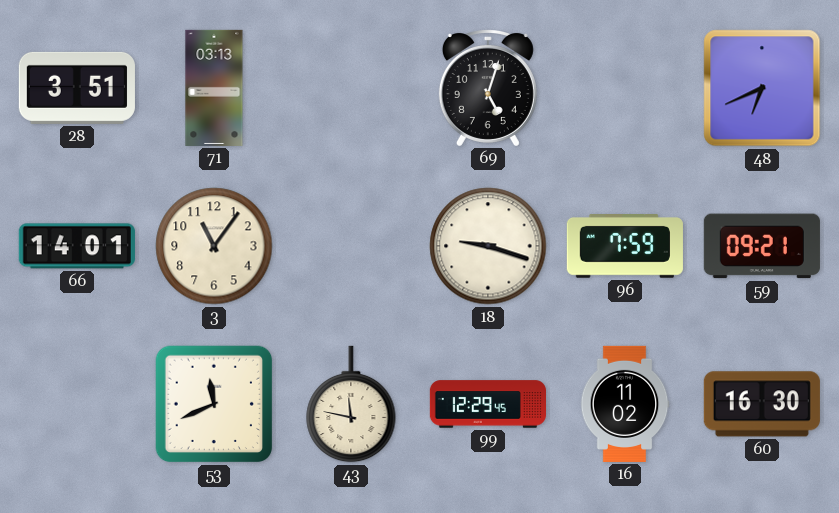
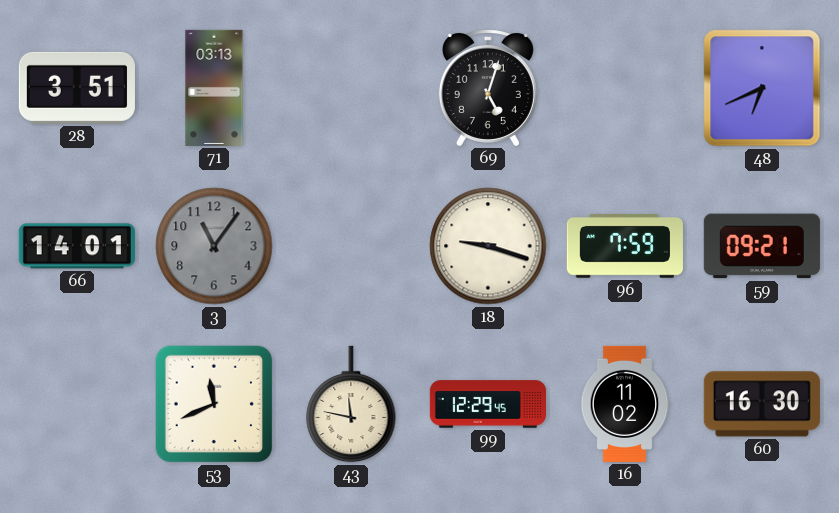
3 dial: cream -> grey (214, 246)
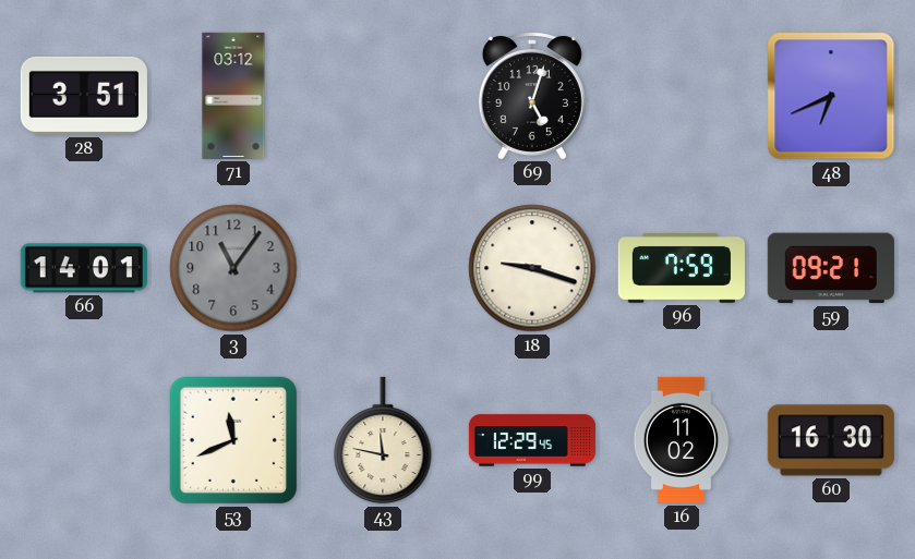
71: 03:13 -> 03:12 (233, 96)
